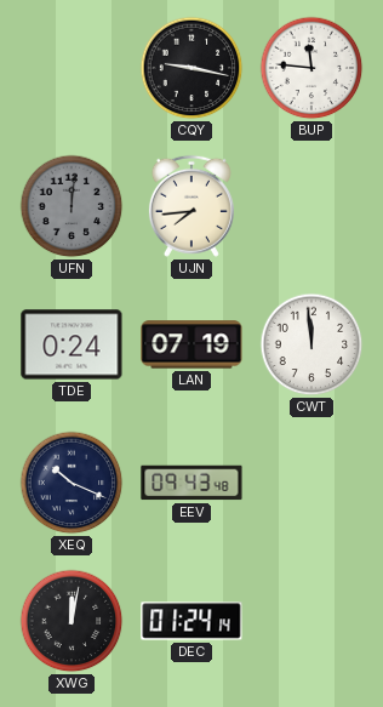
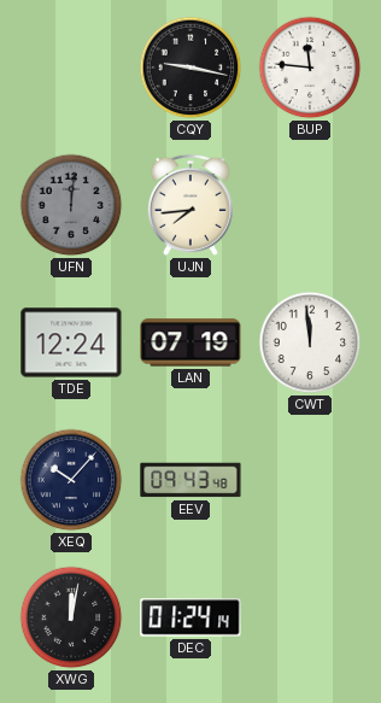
TDE: 0:24 -> 12:24 (71, 342)
XEQ: 10:19 -> 10:07 (71, 480)
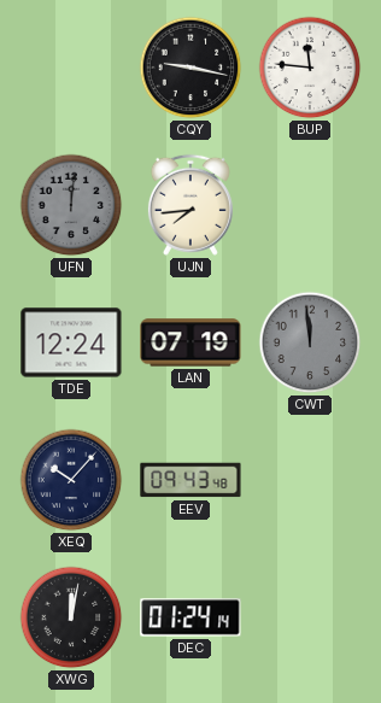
CWT dial: white -> grey (310, 342)
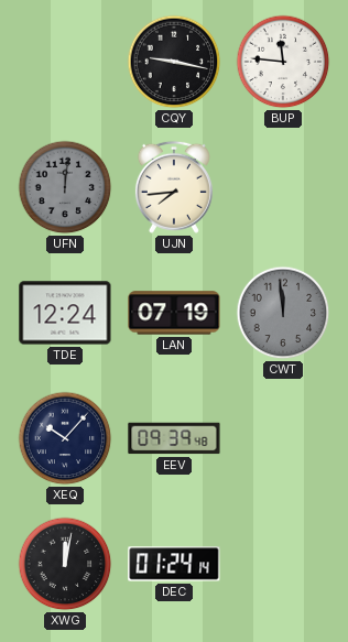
EEV: 09:43 -> 09:39 (174, 438)
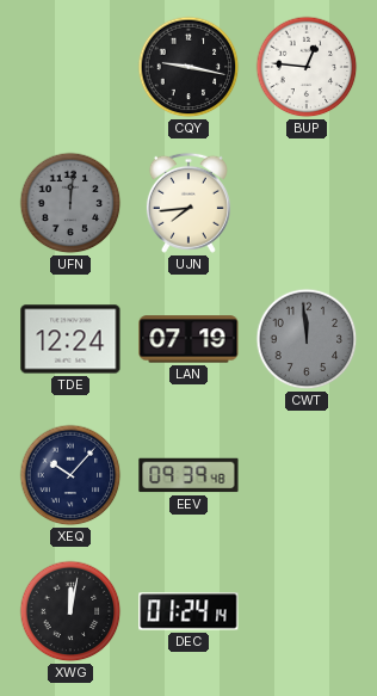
BUP: 11:46 -> 12:46 (307, 67)
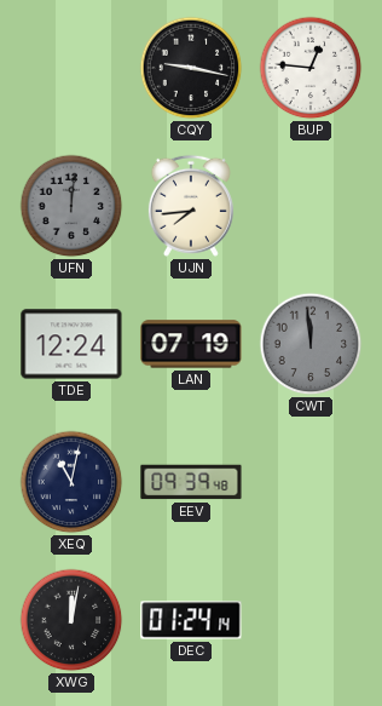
XEQ: 10:07 -> 11:02 (71, 482)
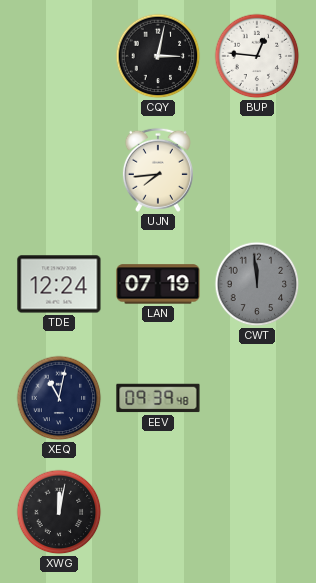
CQY: 9:17 -> 3:02 (158, 56)
UFN: 12:01 -> none (71, 206)
DEC: 01:24 -> none (191, 620)
